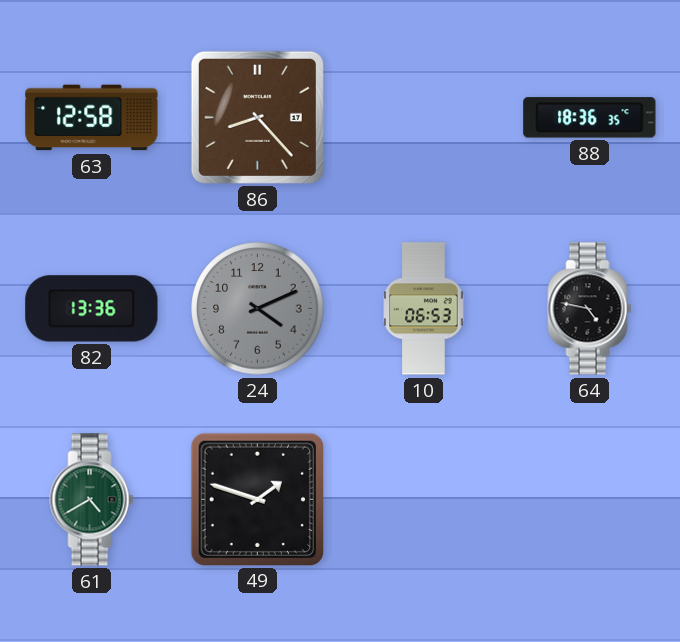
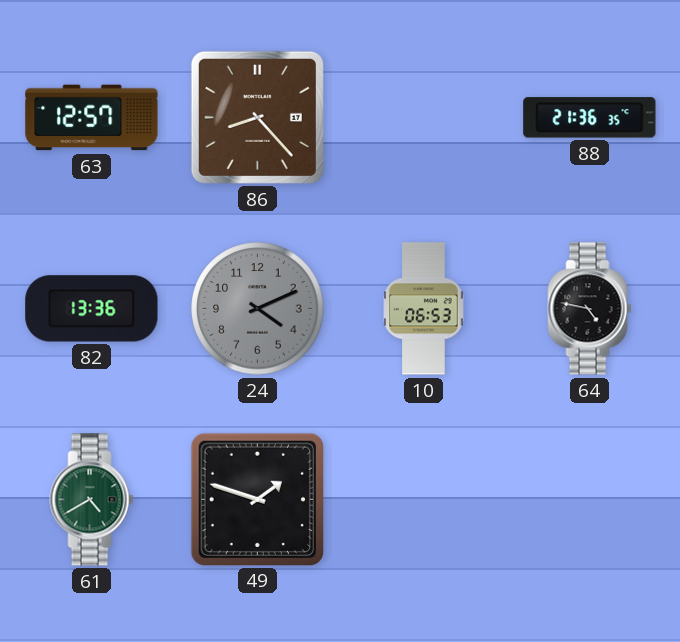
63: 12:58 -> 12:57 (92, 118)
88: 18:36 -> 21:36 (590, 118)
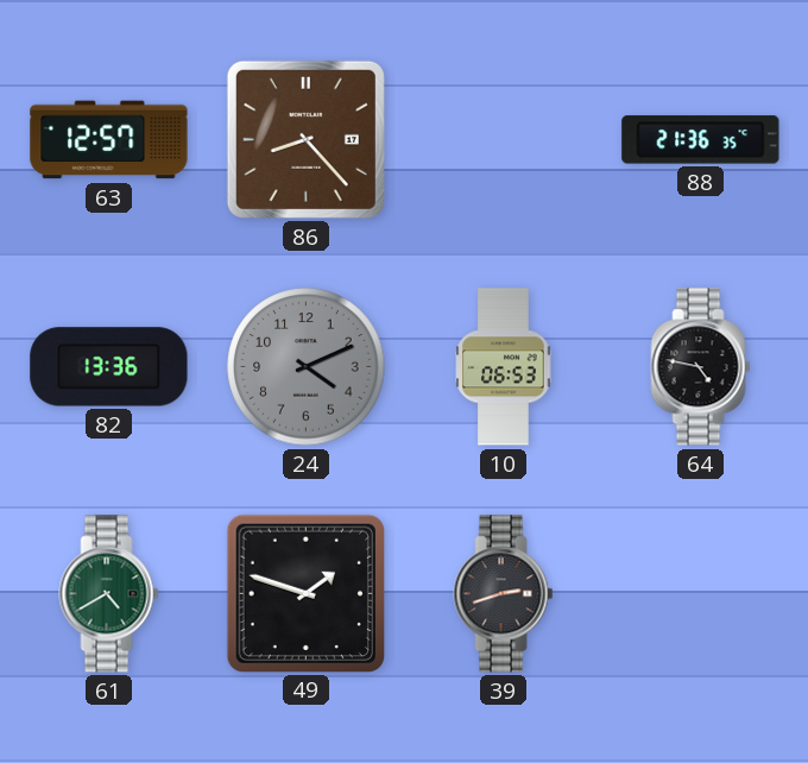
39: none -> 2:42 (504, 594)
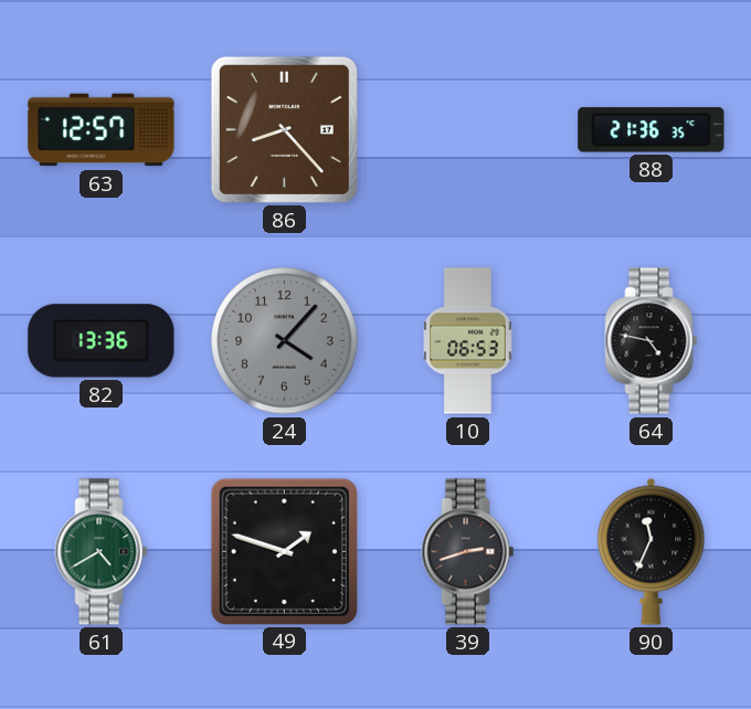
24: 4:11 -> 4:07 (285, 341)
90: none -> 11:34 (652, 551)
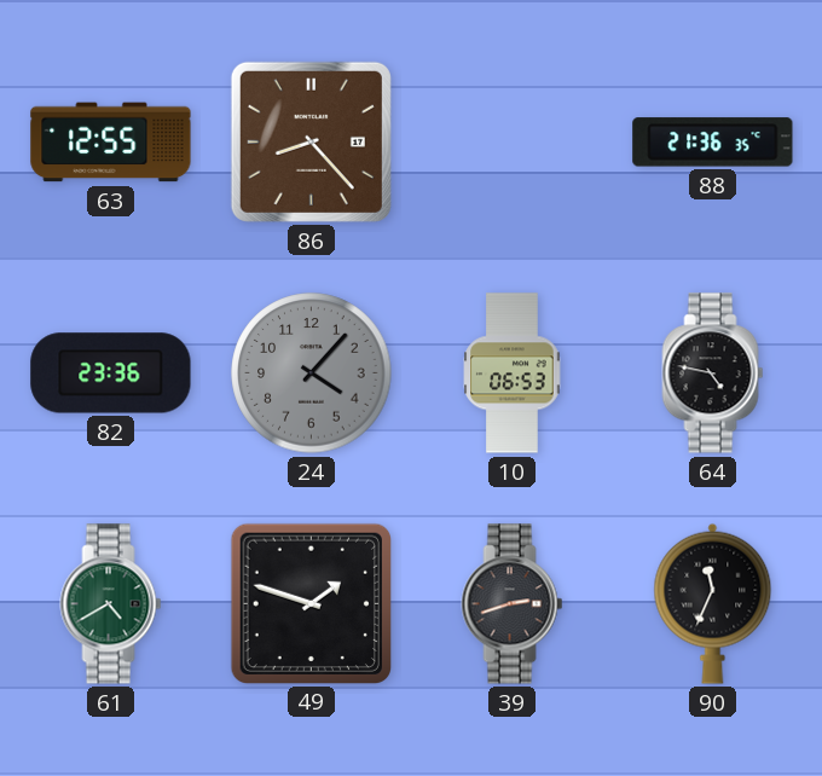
63: 12:57 -> 12:55 (111, 143)
82: 13:36 -> 23:36 (111, 373)
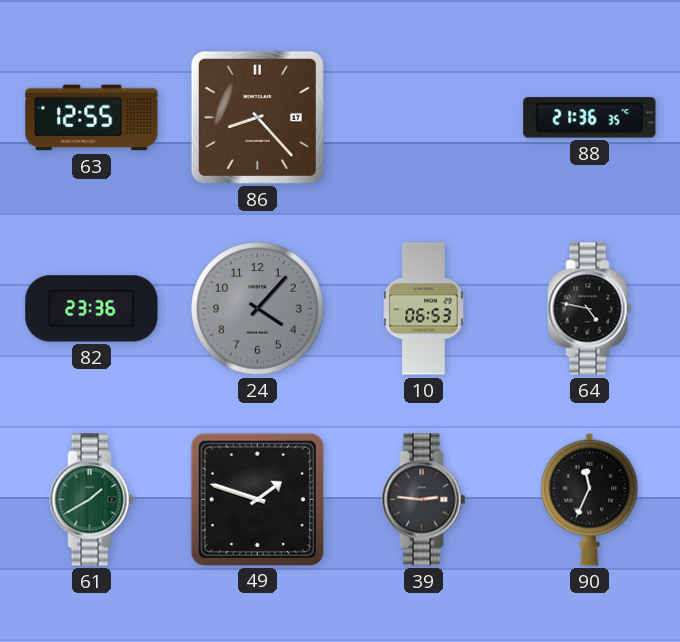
61: 4:40 -> 1:40 (92, 500)
39: 2:42 -> 2:46 (424, 500)
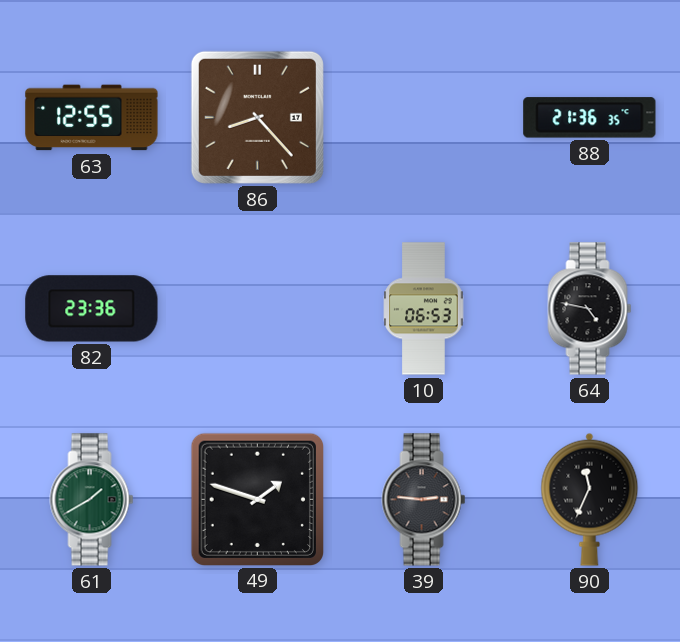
24: 4:07 -> none (258, 309)
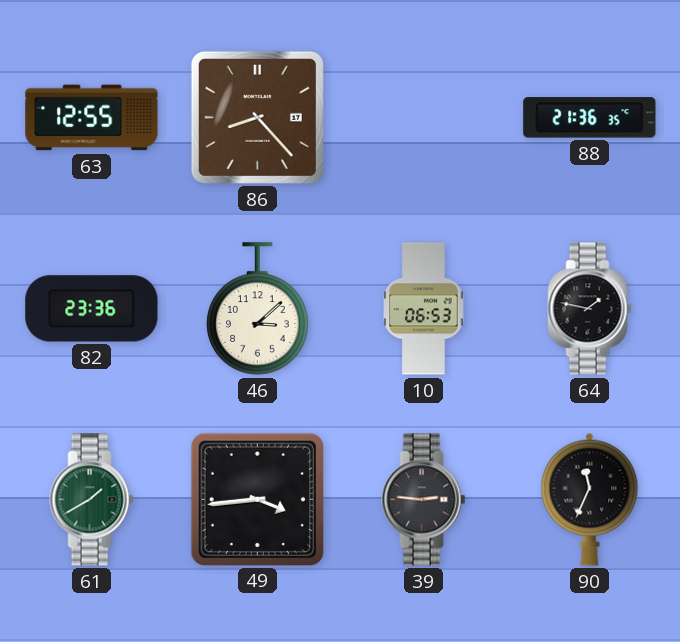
46: none -> 3:08 (258, 309)
64: 4:47 -> 1:47 (590, 309)
49: 1:48 -> 3:44 (257, 499)
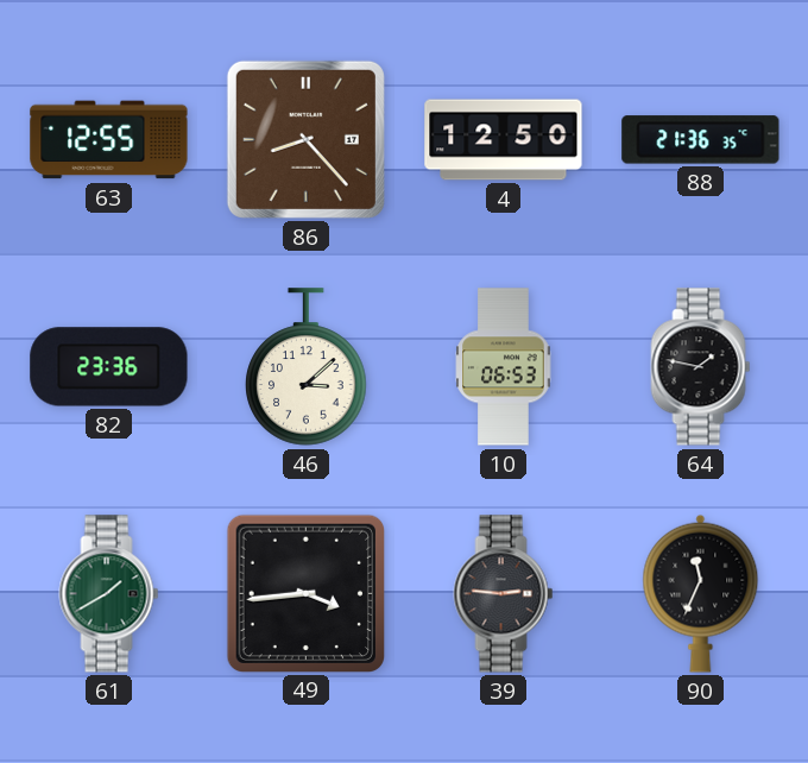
4: none -> 12:50 (504, 140)
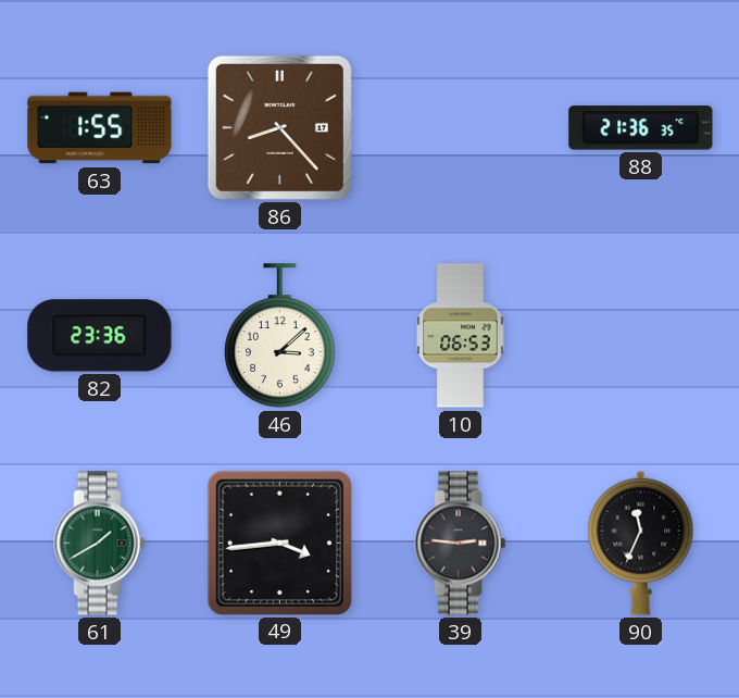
63: 12:55 -> 1:55 (100, 128)
4: 12:50 -> none (504, 140)
64: 1:47 -> none (701, 367)
